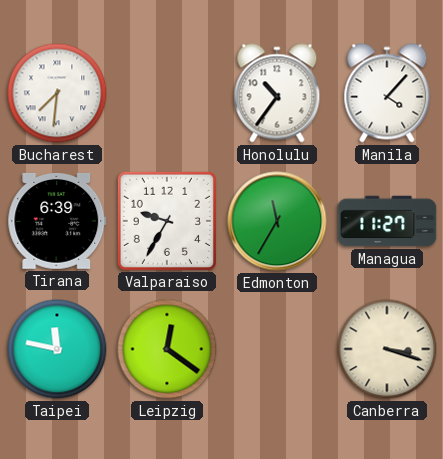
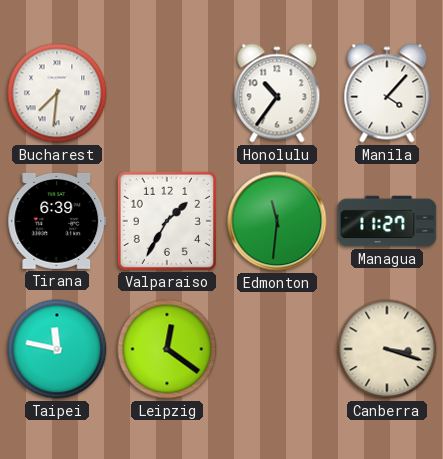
Valparaiso: 9:35 -> 1:35 (167, 221)
Edmonton: 11:35 -> 11:31 (277, 221)
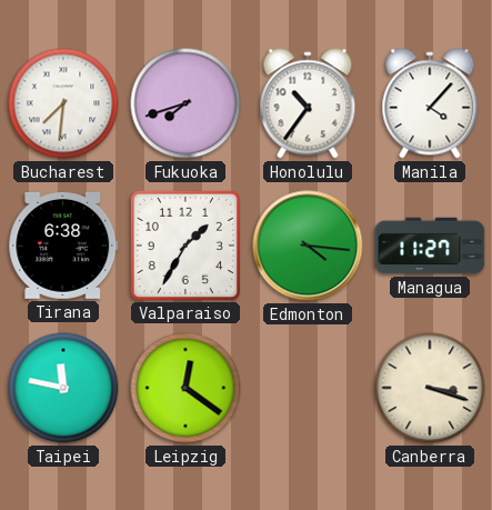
Fukuoka: none -> 7:42 (185, 103)
Tirana: 6:39 -> 6:38 (63, 246)
Edmonton: 11:31 -> 4:16 (308, 246)
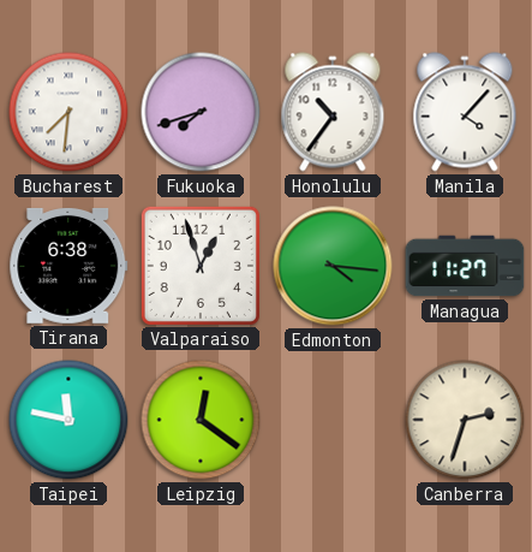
Valparaiso: 1:35 -> 12:57 (201, 266)
Canberra: 3:18 -> 2:33 (465, 420)
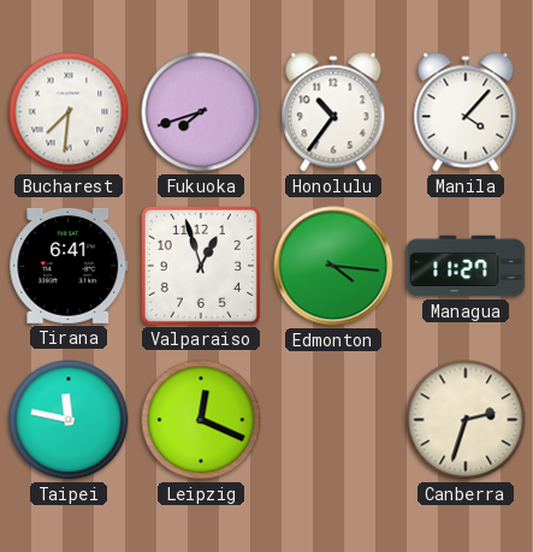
Tirana: 6:38 -> 6:41 (69, 266)
Leipzig: 12:21 -> 12:19 (201, 420)
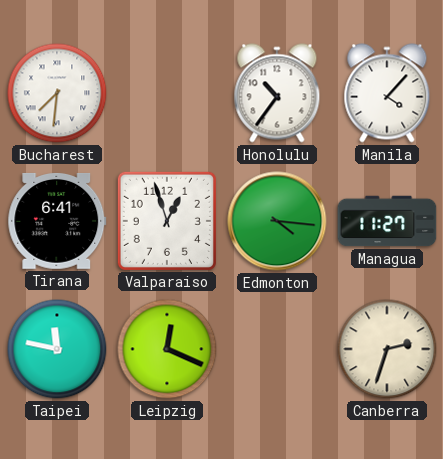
Fukuoka: 7:42 -> none (201, 112)
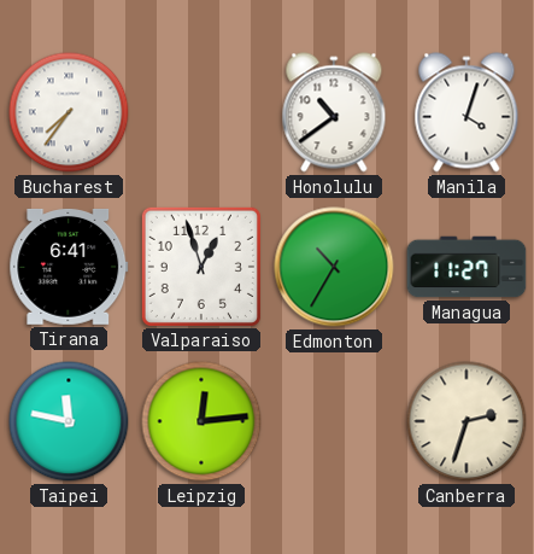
Bucharest: 7:31 -> 7:36 (69, 112)
Honolulu: 10:36 -> 10:39 (334, 112)
Manila: 4:07 -> 4:03 (466, 112)
Edmonton: 4:16 -> 10:35 (334, 267)
Leipzig: 12:19 -> 12:14 (201, 421)
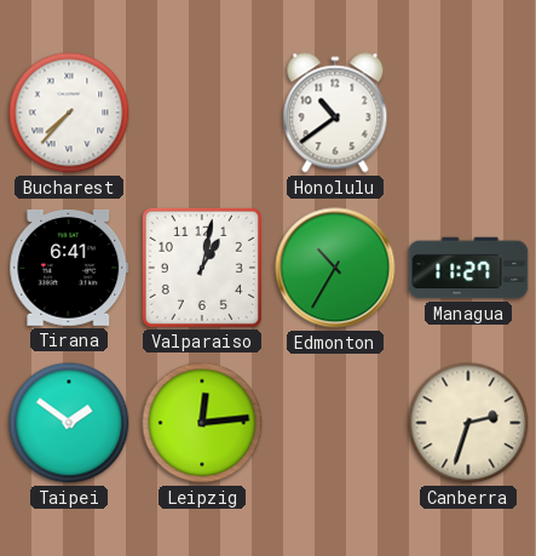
Bucharest: 7:36 -> 7:37 (69, 113)
Manila: 4:03 -> none (466, 112)
Valparaiso: 12:57 -> 1:02 (202, 268)
Taipei: 11:47 -> 1:51 (69, 423)
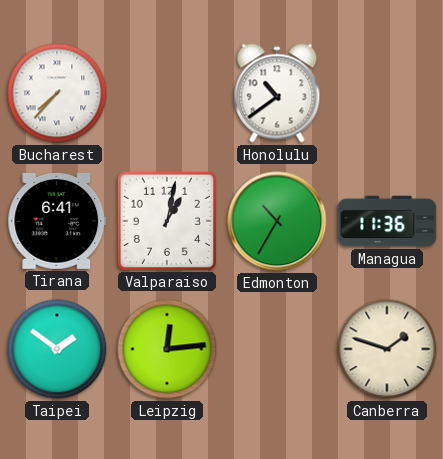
Managua: 11:27 -> 11:36 (387, 221)
Canberra: 2:33 -> 1:48 (387, 349)
